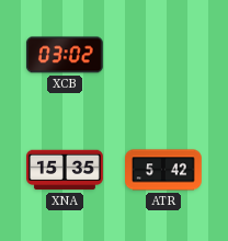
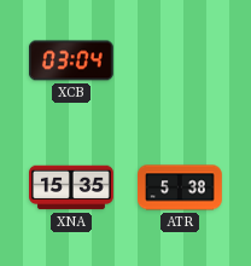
XCB: 03:02 -> 03:04 (71, 60)
ATR: 5:42 -> 5:38 (181, 187)
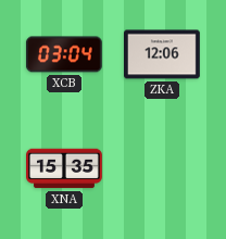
ZKA: none -> 12:06 (163, 54)
ATR: 5:38 -> none (181, 187)
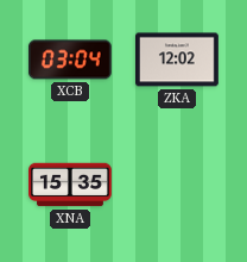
ZKA: 12:06 -> 12:02 (178, 60)
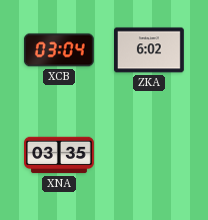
ZKA: 12:02 -> 6:02 (150, 50)
XNA: 15:35 -> 03:35 (60, 155)
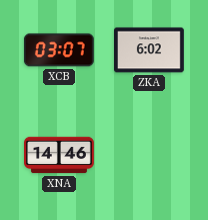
XCB: 03:04 -> 03:07 (59, 50)
XNA: 03:35 -> 14:46 (60, 155)
